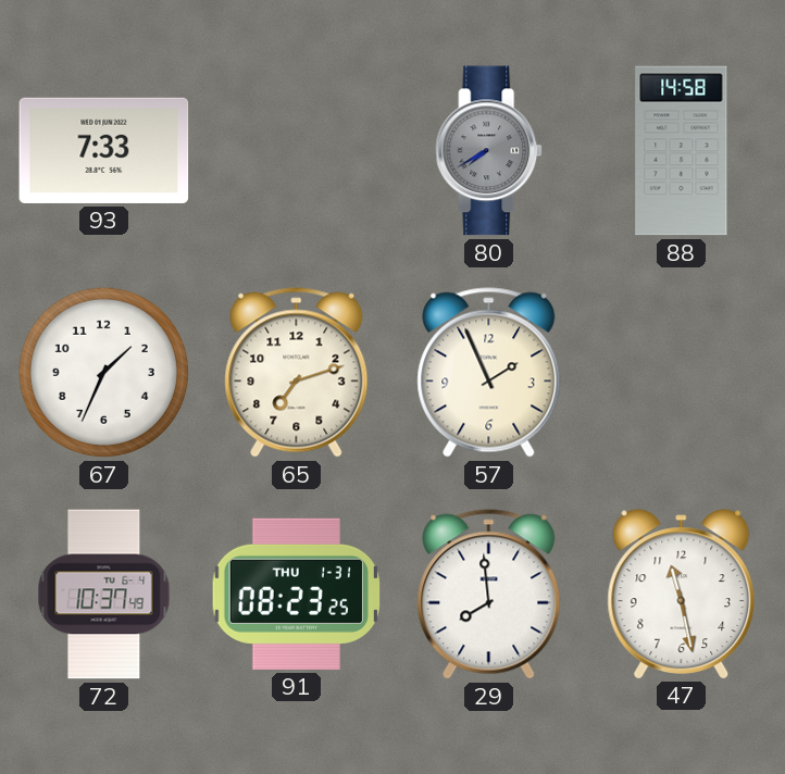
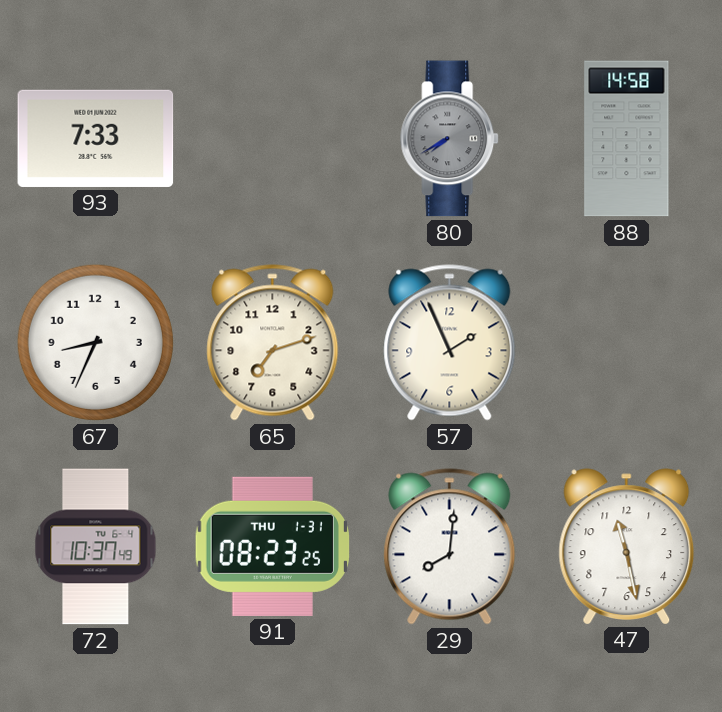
67: 1:34 -> 8:34 (95, 342)
29: 7:59 -> 8:01 (450, 547)
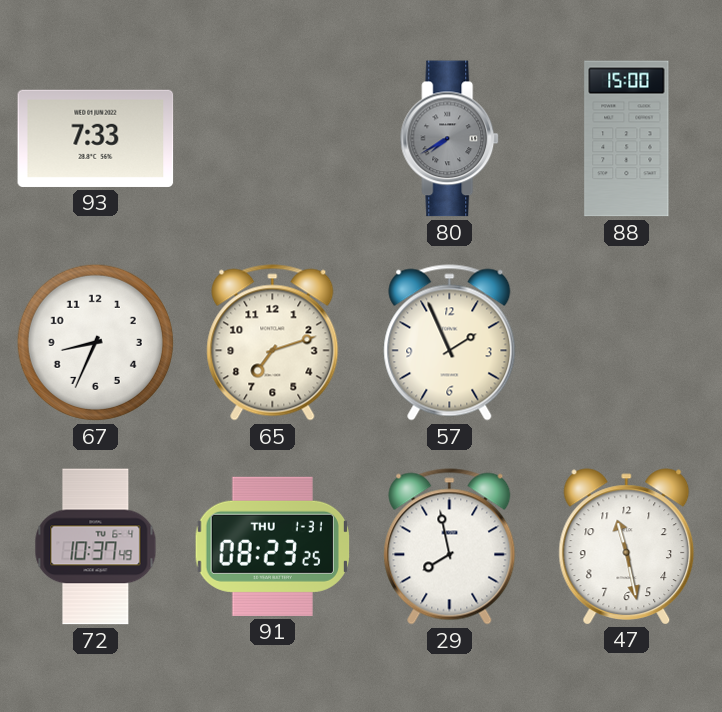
88: 14:58 -> 15:00 (627, 139)
29: 8:01 -> 7:58 (450, 547)
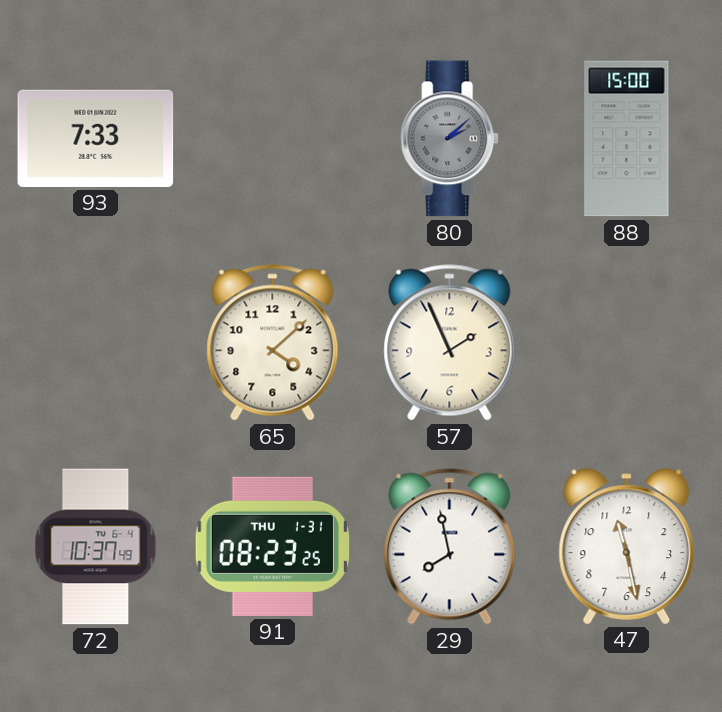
80: 7:40 -> 2:08 (450, 139)
67: 8:34 -> none (95, 342)
65: 7:12 -> 4:08 (273, 343)
